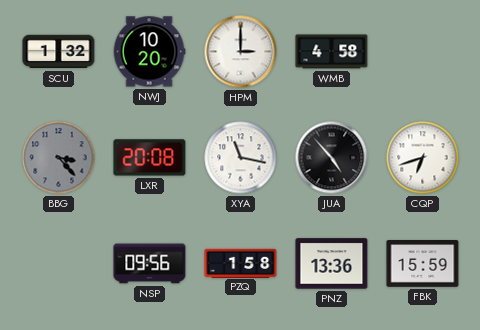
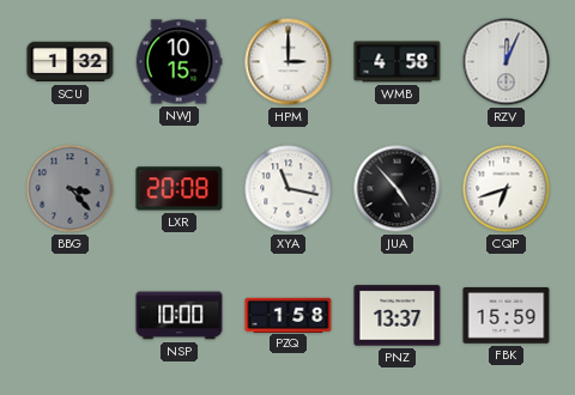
NWJ: 10:20 -> 10:15 (178, 62)
RZV: none -> 12:04 (507, 62)
NSP: 09:56 -> 10:00 (180, 316)
PNZ: 13:36 -> 13:37 (398, 316)
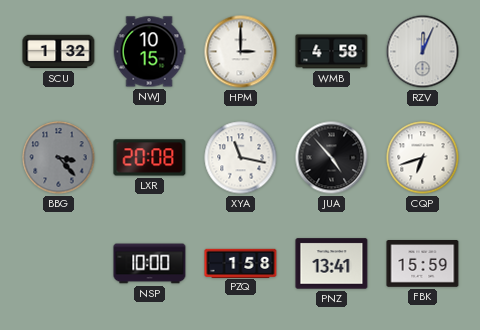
PNZ: 13:37 -> 13:41 (332, 264)
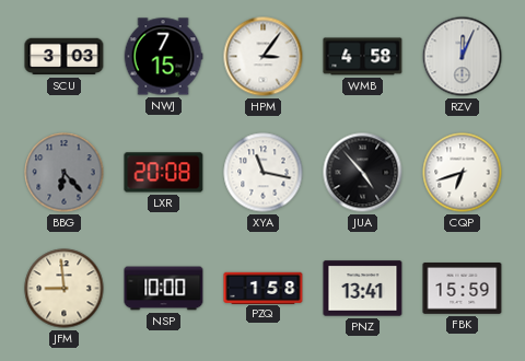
SCU: 1:32 -> 3:03 (65, 57)
NWJ: 10:15 -> 7:15 (163, 57)
HPM: 3:00 -> 3:06 (264, 57)
BBG: 3:23 -> 6:23 (65, 173)
JFM: none -> 8:59 (65, 289)
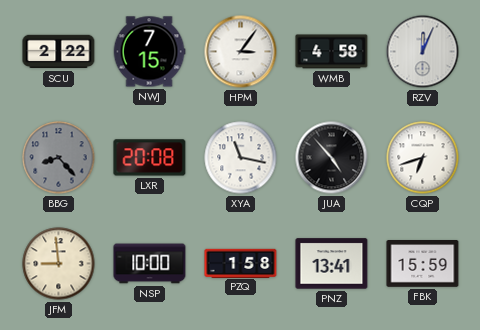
SCU: 3:03 -> 2:22 (59, 52)
BBG: 6:23 -> 8:23 (59, 158)
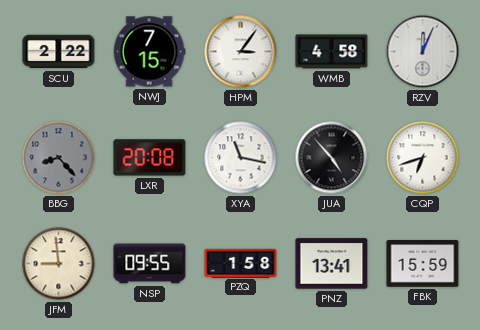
NSP: 10:00 -> 09:55 (150, 264)
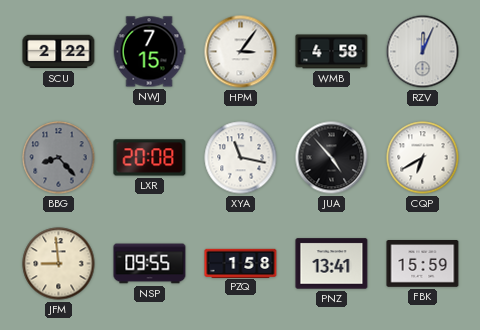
CQP: 6:42 -> 6:40 (423, 158)
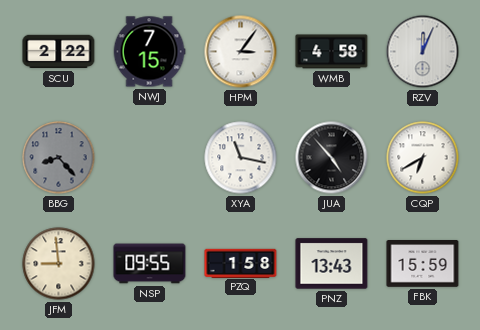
LXR: 20:08 -> none (150, 158)
PNZ: 13:41 -> 13:43 (332, 264)
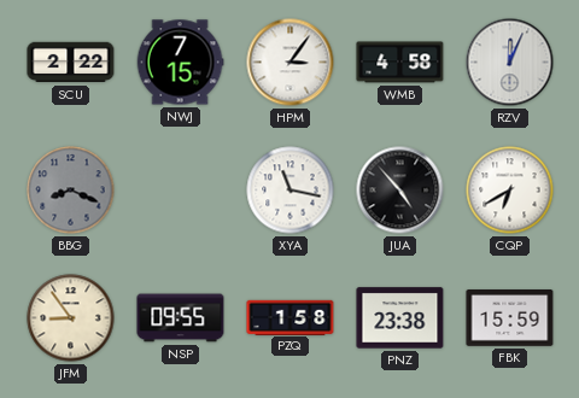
BBG: 8:23 -> 8:19 (71, 191)
JFM: 8:59 -> 8:54 (71, 318)
PNZ: 13:43 -> 23:38 (400, 318)
